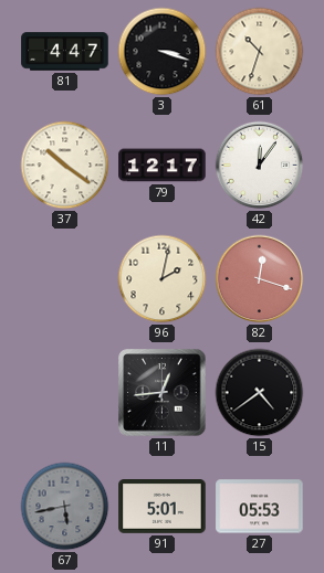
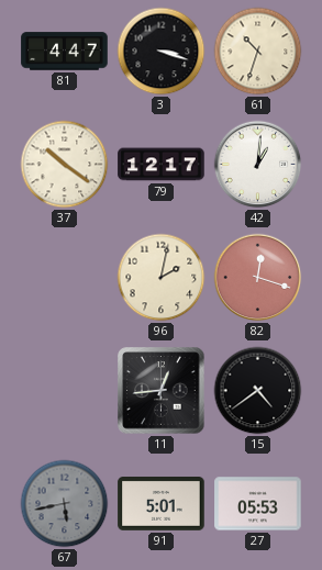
42: 12:06 -> 1:01 (258, 165)
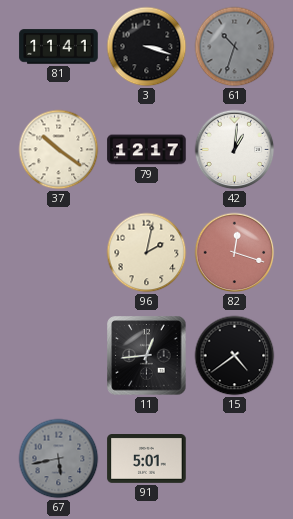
81: 4:47 -> 11:41 (59, 47)
61 dial: cream -> grey (235, 47)
27: 05:53 -> none (258, 504)
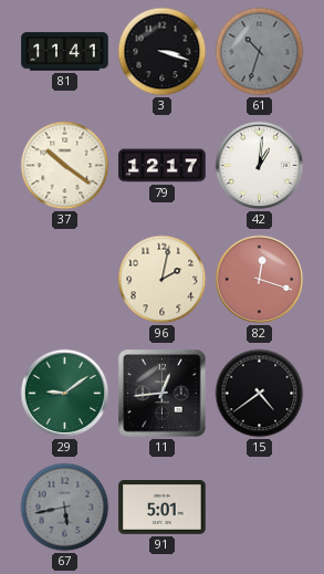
29: none -> 9:09 (65, 394)
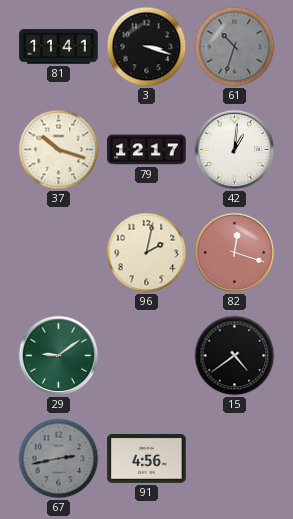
37: 10:21 -> 10:18 (59, 150)
11: 12:44 -> none (163, 394)
67: 5:43 -> 2:43 (59, 459)
91: 5:01 -> 4:56 (147, 459)
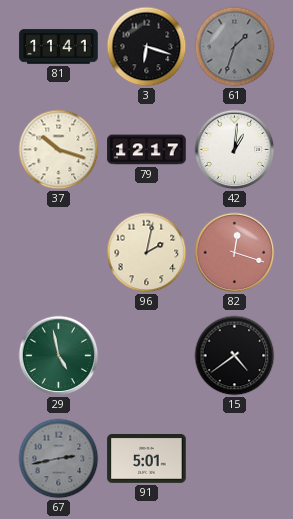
3: 3:18 -> 6:18 (147, 47)
61: 10:33 -> 1:33 (235, 47)
29: 9:09 -> 4:58 (59, 356)
91: 4:56 -> 5:01 (147, 459)
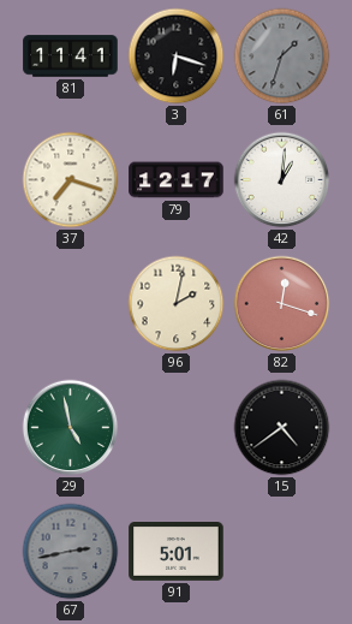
37: 10:18 -> 7:18 (71, 180)
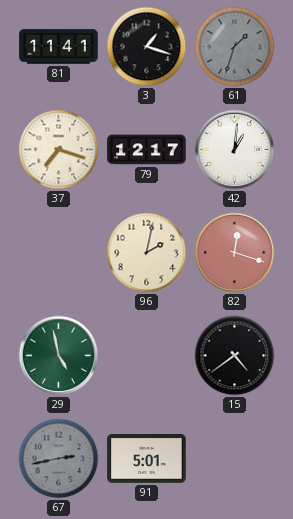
3: 6:18 -> 1:18 (147, 47)
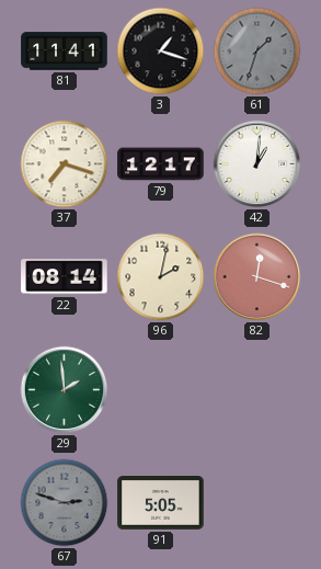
22: none -> 08:14 (65, 277)
29: 4:58 -> 1:59 (65, 390)
15: 4:39 -> none (235, 356)
67: 2:43 -> 2:48 (65, 503)
91: 5:01 -> 5:05 (161, 503)
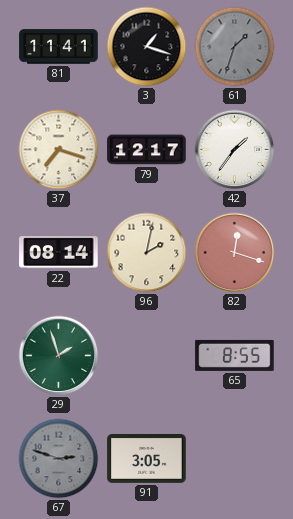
42: 1:01 -> 1:36 (235, 150)
29: 1:59 -> 1:57 (59, 356)
65: none -> 8:55 (235, 355)
91: 5:05 -> 3:05 (147, 459)
